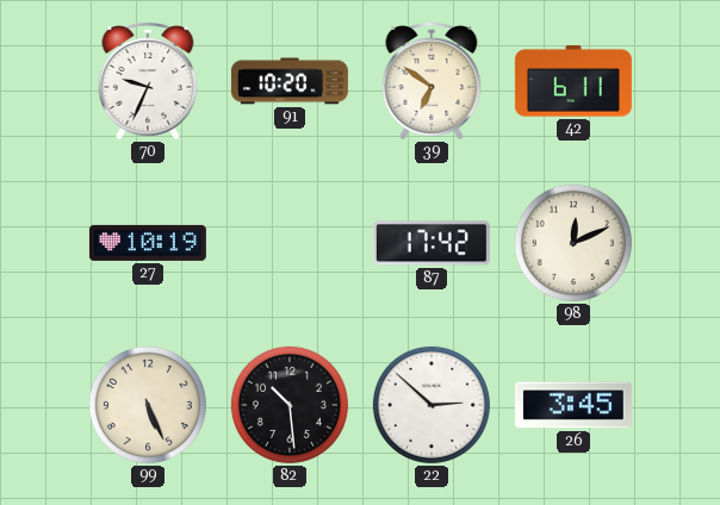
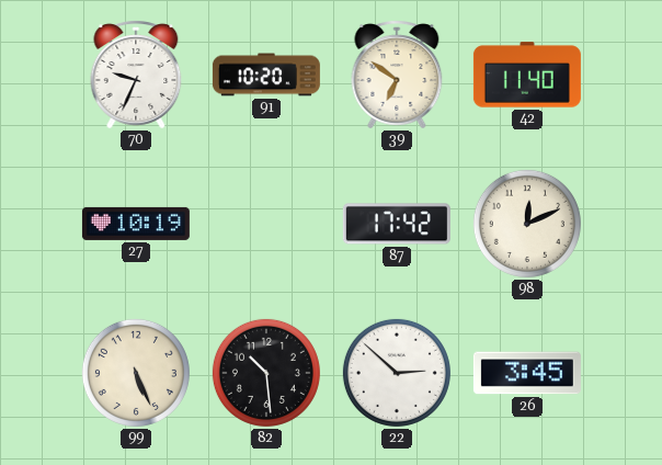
42: 6:11 -> 11:40 (527, 75)
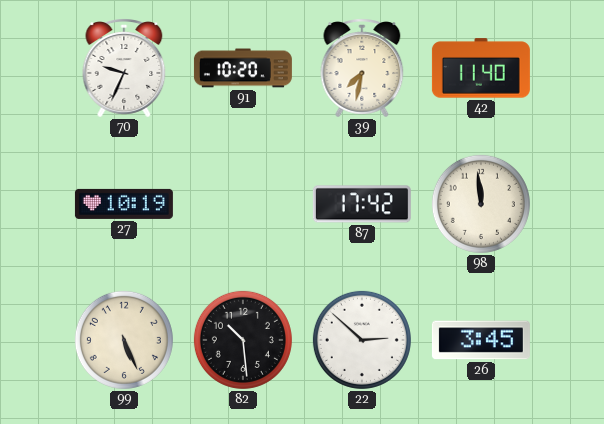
39: 6:51 -> 7:32 (362, 68)
98: 12:11 -> 11:59 (481, 204)
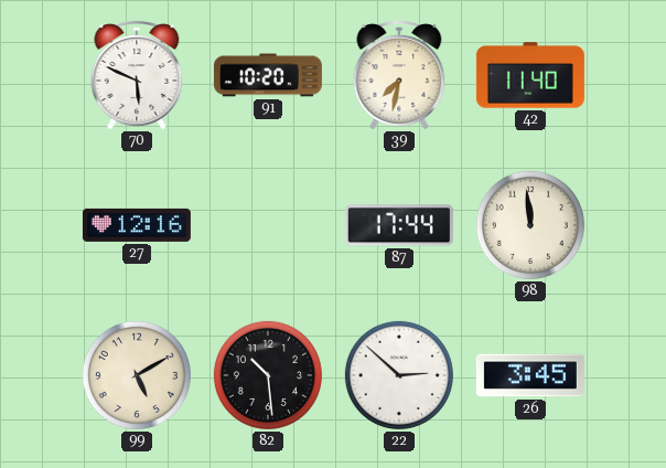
70: 9:34 -> 5:49 (137, 75)
27: 10:19 -> 12:16 (137, 225)
87: 17:42 -> 17:44 (399, 225)
99: 5:26 -> 5:10 (137, 375)
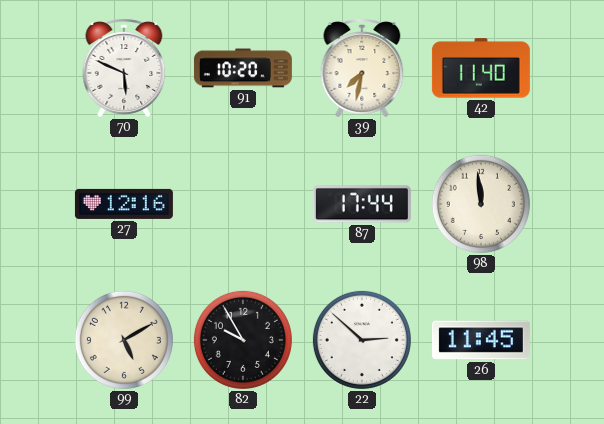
82: 10:29 -> 9:55 (243, 340)
26: 3:45 -> 11:45 (481, 340)
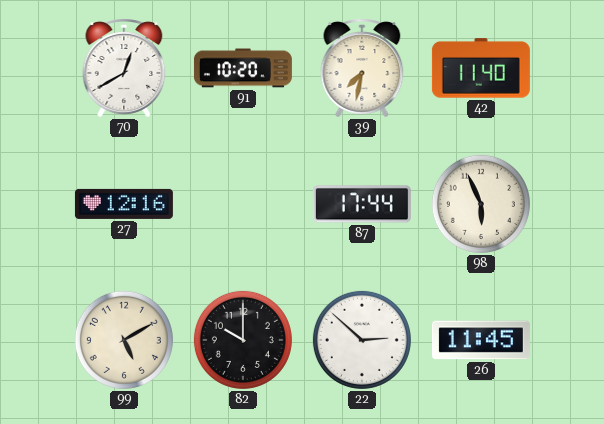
70: 5:49 -> 12:40 (124, 68)
98: 11:59 -> 5:56 (481, 204)
82: 9:55 -> 10:00 (243, 340)
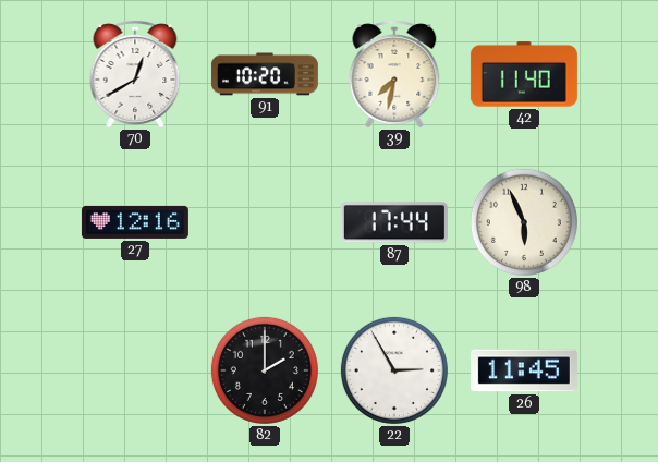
99: 5:10 -> none (124, 340)
82: 10:00 -> 2:00 (265, 370)
22: 2:52 -> 2:55 (394, 370)
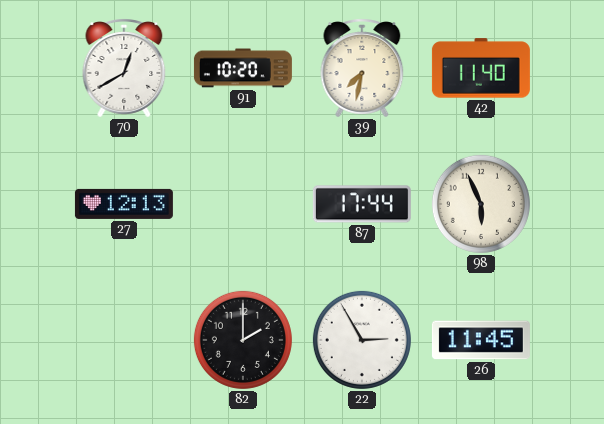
27: 12:16 -> 12:13 (124, 204)
